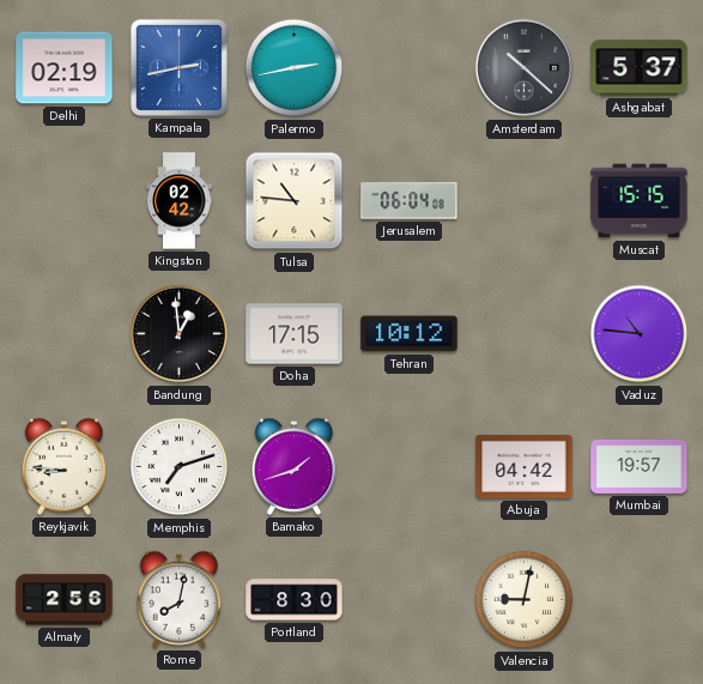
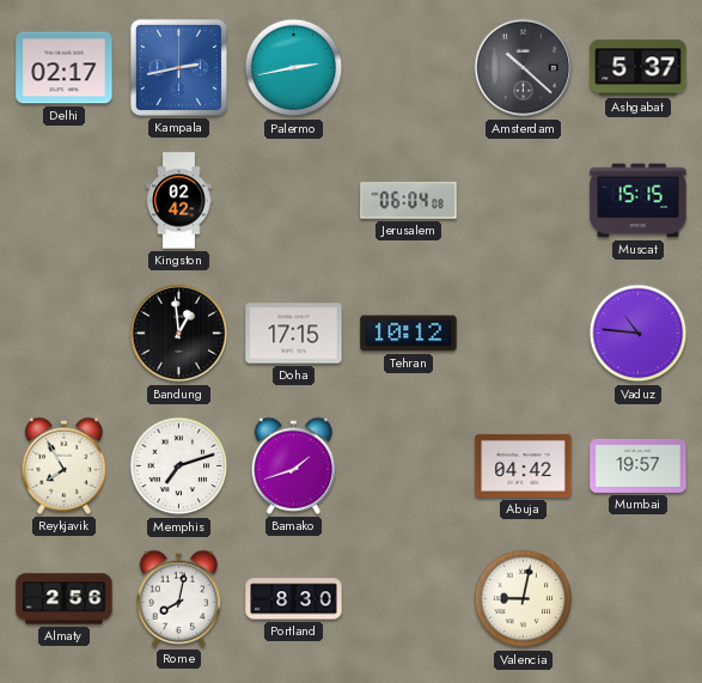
Delhi: 02:19 -> 02:17 (65, 68)
Tulsa: 10:46 -> none (295, 201)
Reykjavik: 8:46 -> 7:55 (65, 465)
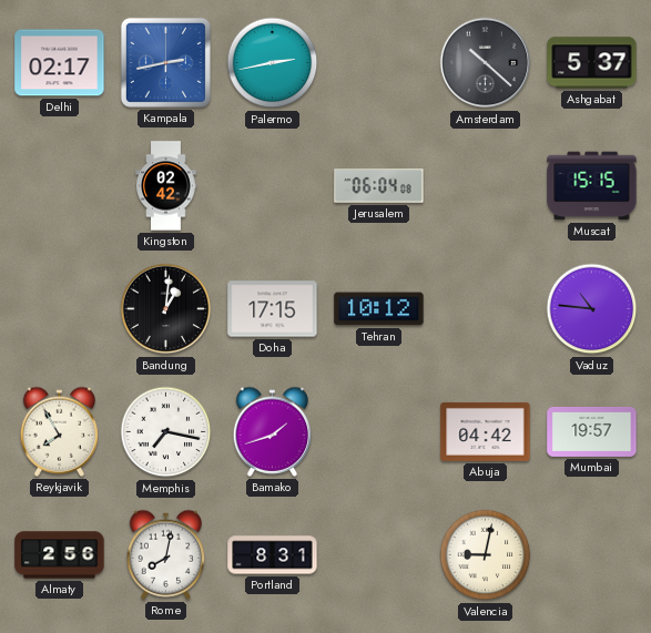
Bandung: 12:59 -> 1:01 (166, 309)
Memphis: 7:12 -> 7:17 (166, 432)
Portland: 8:30 -> 8:31 (273, 555)
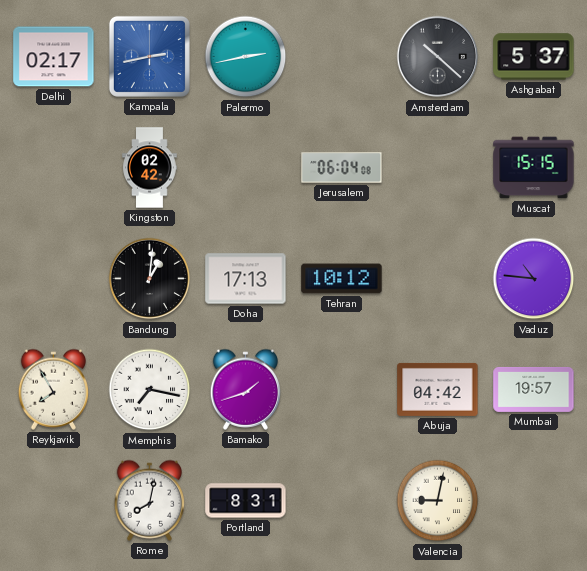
Doha: 17:15 -> 17:13 (246, 279)
Almaty: 2:56 -> none (60, 555)
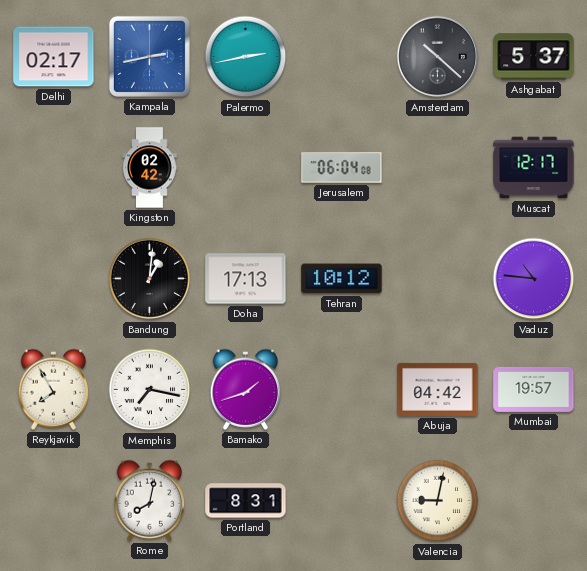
Muscat: 15:15 -> 12:17 (534, 168)
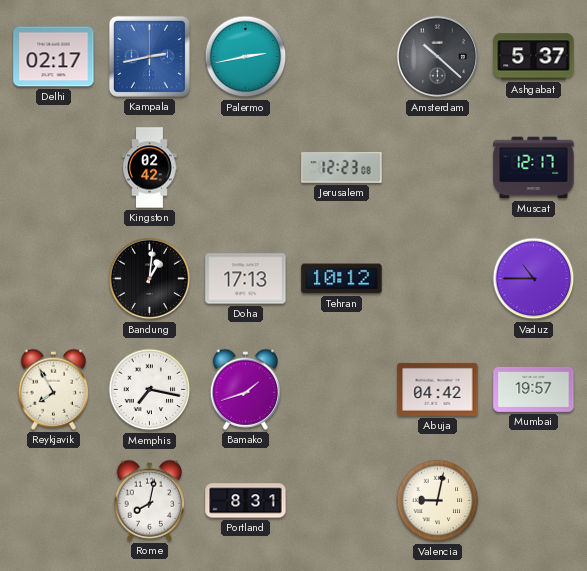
Jerusalem: 06:04 -> 12:23 (342, 168)
Vaduz: 10:46 -> 10:45 (534, 279)
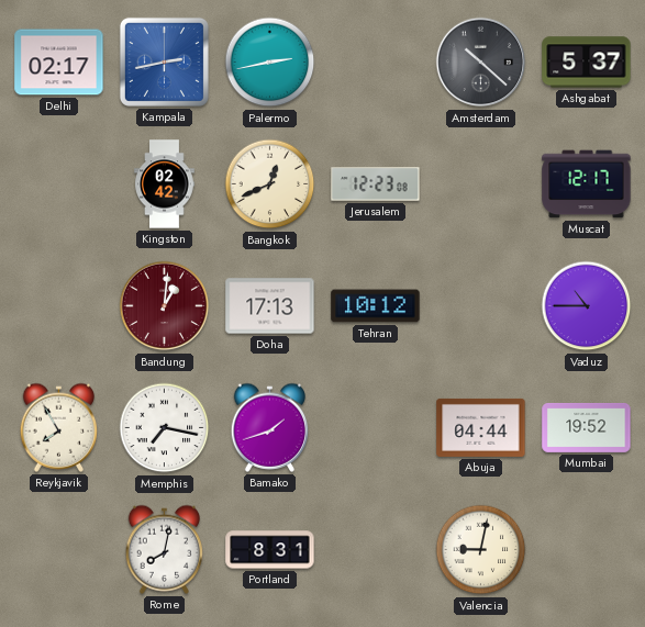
Bangkok: none -> 12:41 (270, 184)
Bandung dial: black -> burgundy (165, 306)
Abuja: 04:42 -> 04:44 (481, 427)
Mumbai: 19:57 -> 19:52 (587, 427)
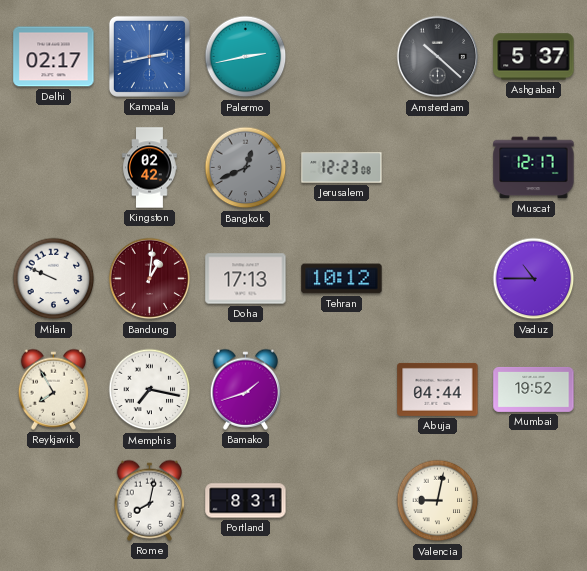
Bangkok dial: cream -> grey (246, 168)
Milan: none -> 9:49 (54, 279)
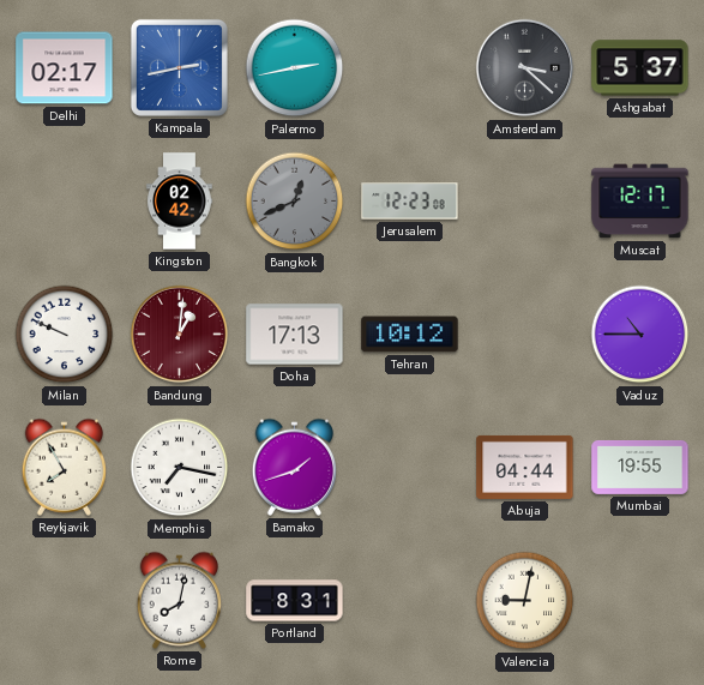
Amsterdam: 10:22 -> 3:22 (525, 68)
Mumbai: 19:52 -> 19:55 (640, 467)
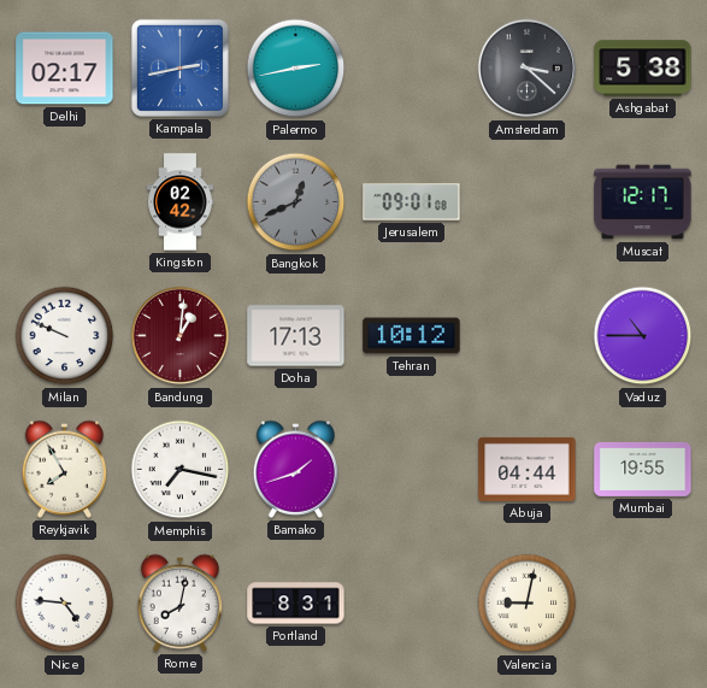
Ashgabat: 5:37 -> 5:38 (643, 69)
Jerusalem: 12:23 -> 09:01 (412, 202)
Nice: none -> 4:46 (65, 604)
